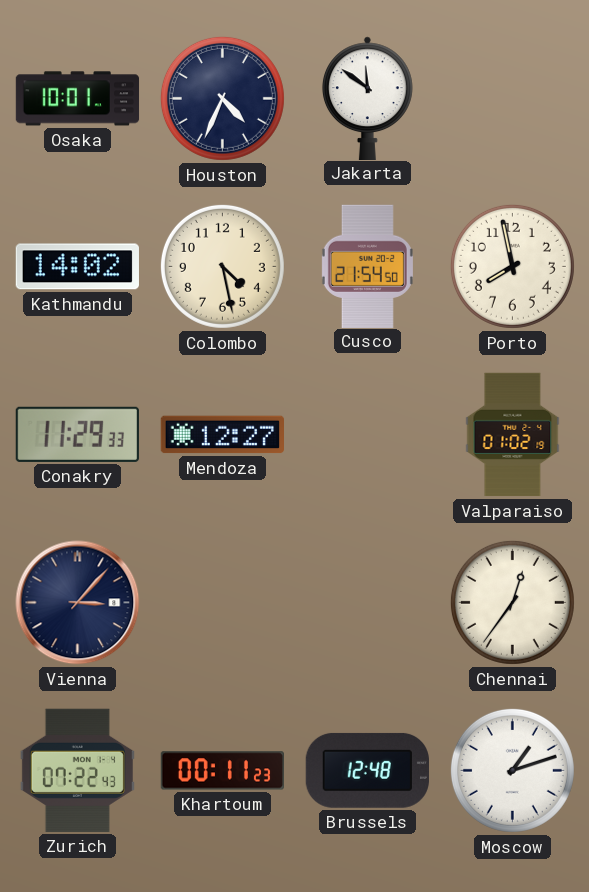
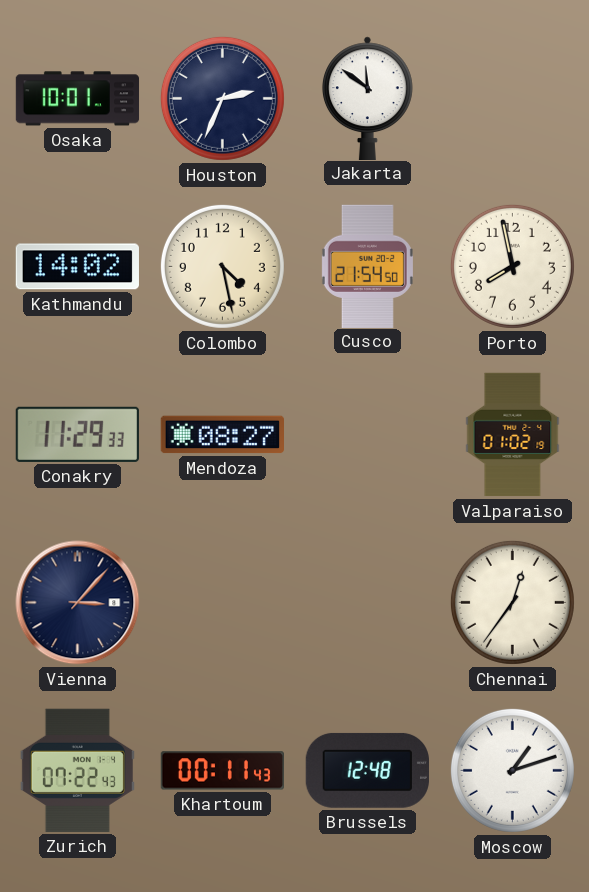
Houston: 4:34 -> 2:34 (222, 98)
Mendoza: 12:27 -> 08:27 (222, 435)
Khartoum: 00:11:23 -> 00:11:43 (222, 771)
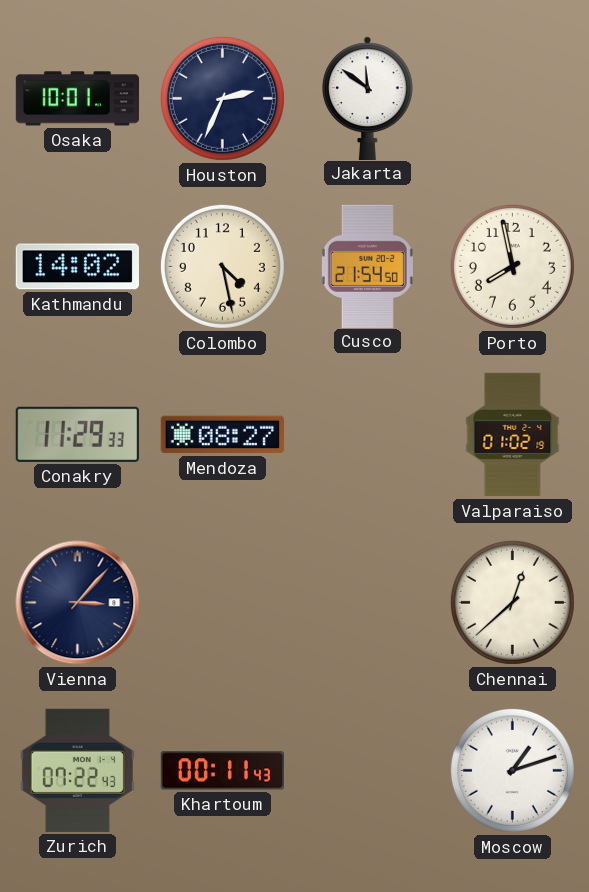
Chennai: 12:36 -> 12:38 (512, 602)
Brussels: 12:48 -> none (367, 770)
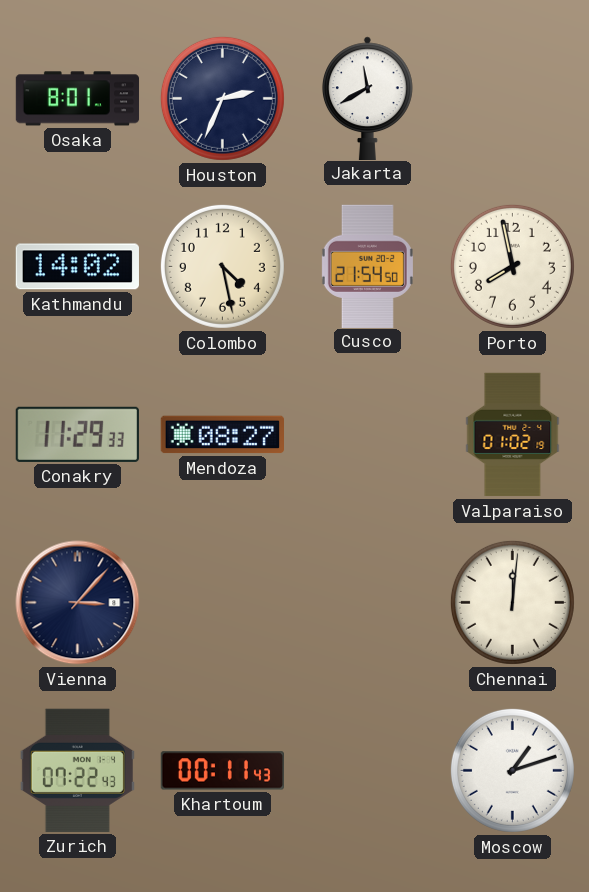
Osaka: 10:01 -> 8:01 (78, 99)
Jakarta: 11:51 -> 11:40 (368, 98)
Chennai: 12:38 -> 12:01 (512, 602)
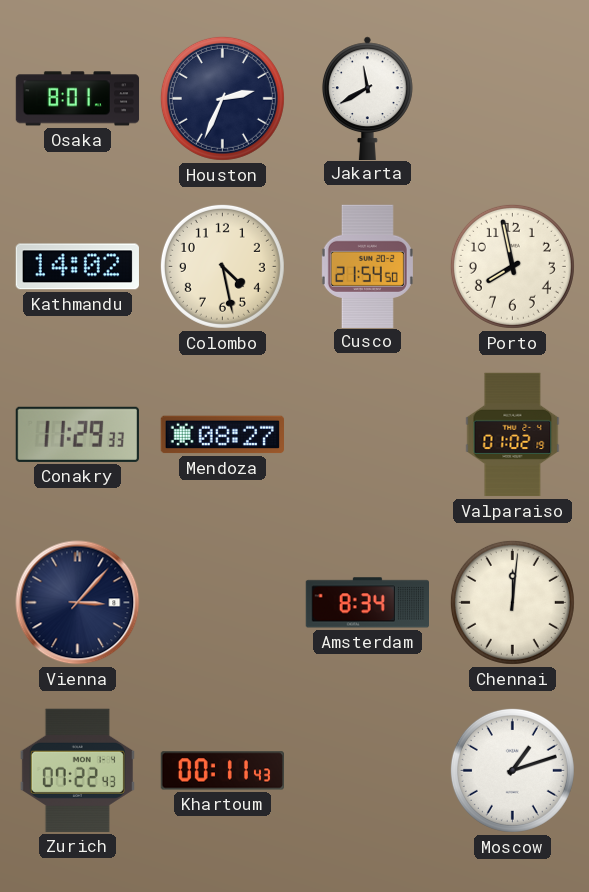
Amsterdam: none -> 8:34 (367, 603)
